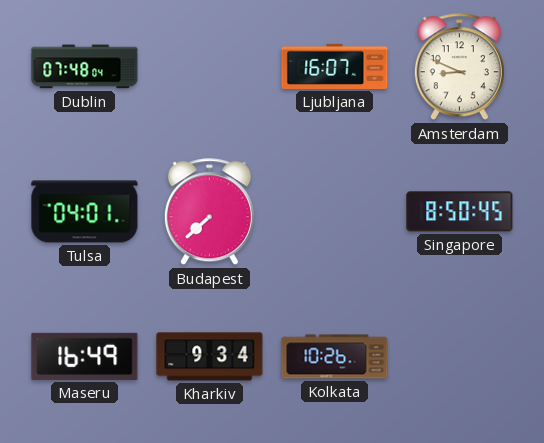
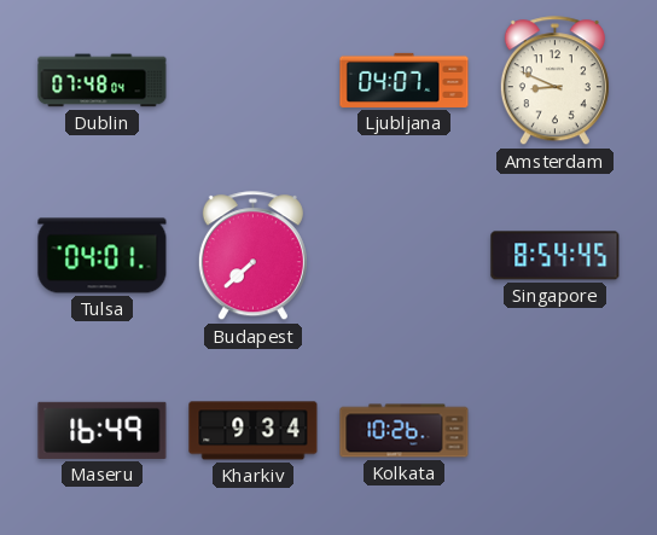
Ljubljana: 16:07 -> 04:07 (405, 80)
Singapore: 8:50 -> 8:54 (556, 256)
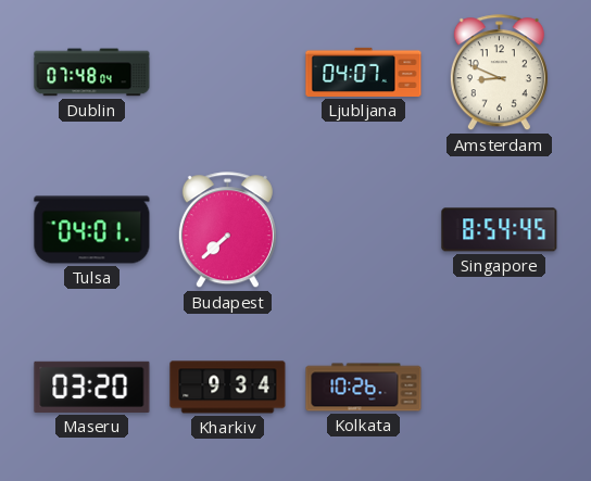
Maseru: 16:49 -> 03:20 (92, 387)
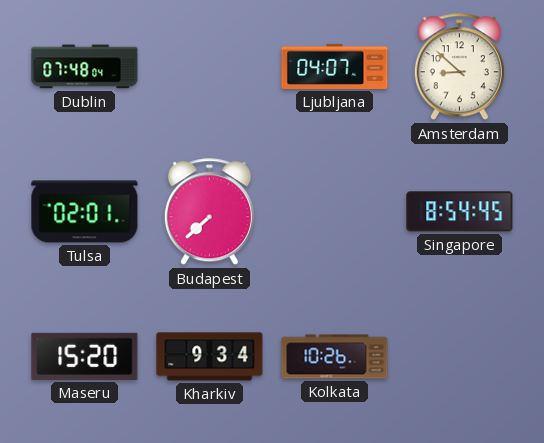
Amsterdam: 8:49 -> 8:52 (459, 67)
Tulsa: 04:01 -> 02:01 (85, 212)
Maseru: 03:20 -> 15:20 (85, 356)
